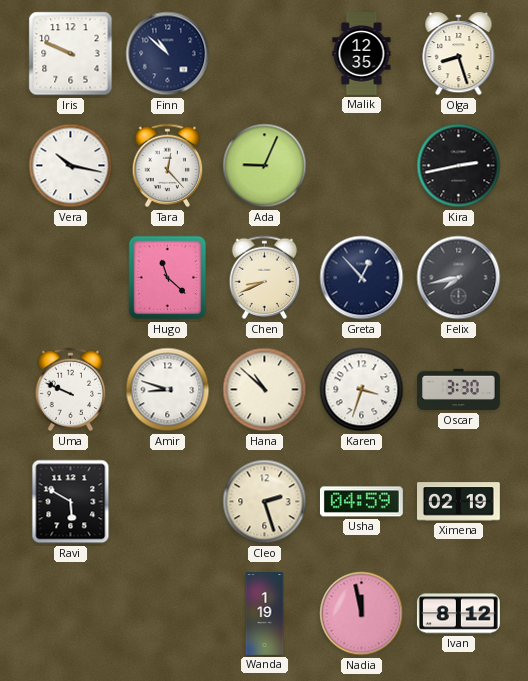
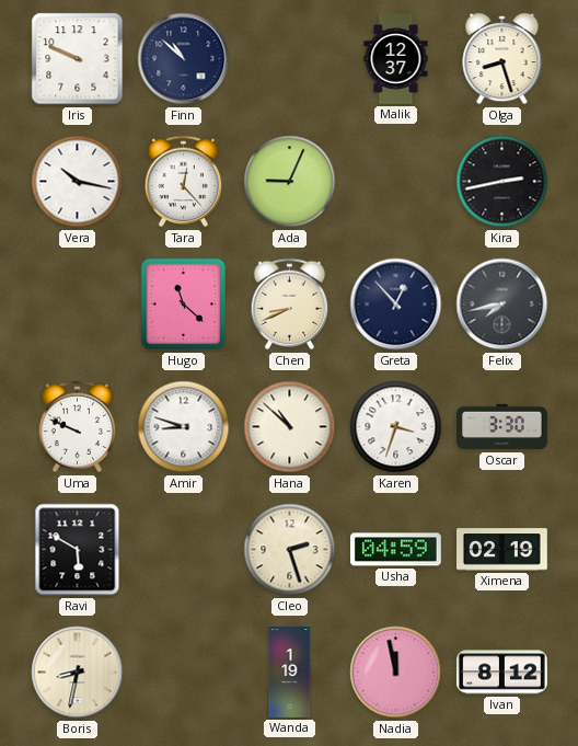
Malik: 12:35 -> 12:37 (396, 59)
Boris: none -> 8:32 (78, 673)
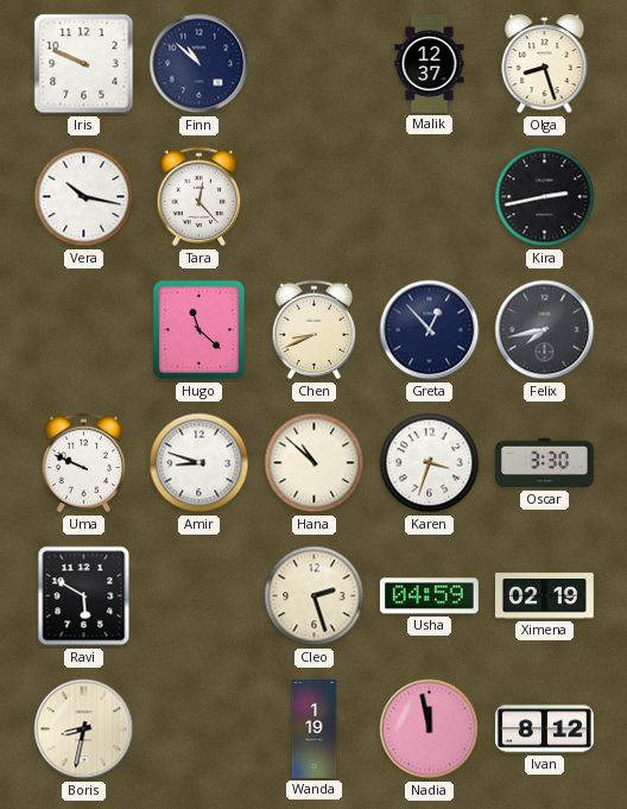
Ada: 9:04 -> none (290, 182)
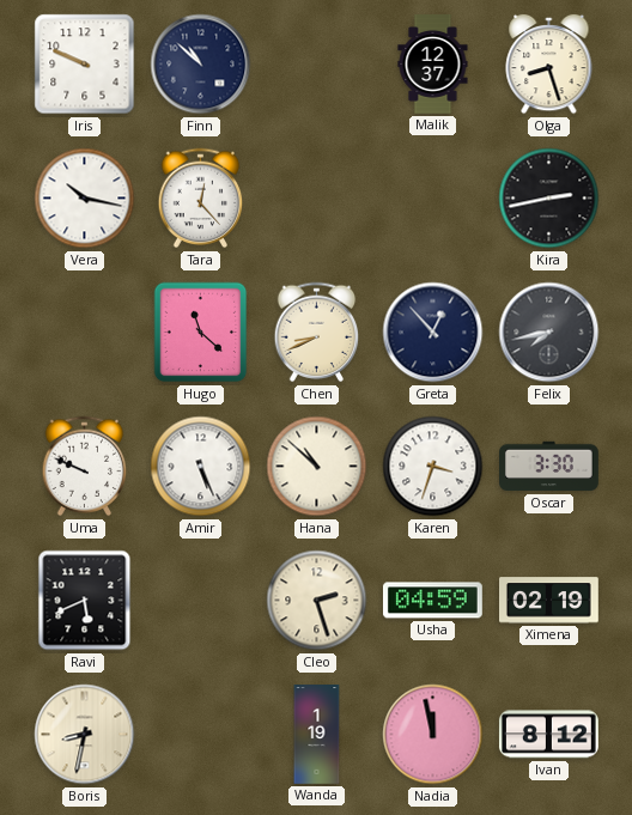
Amir: 8:48 -> 5:26 (201, 467)
Ravi: 5:50 -> 5:41 (85, 601)
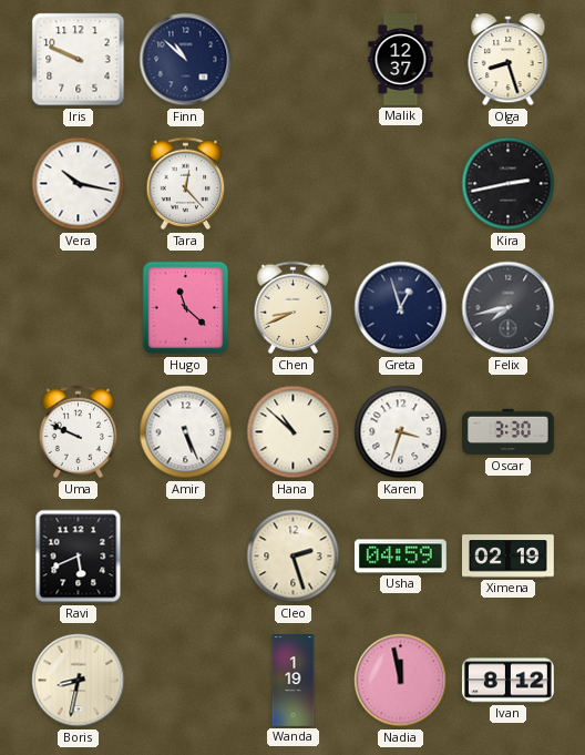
Greta: 12:53 -> 12:57 (401, 308)
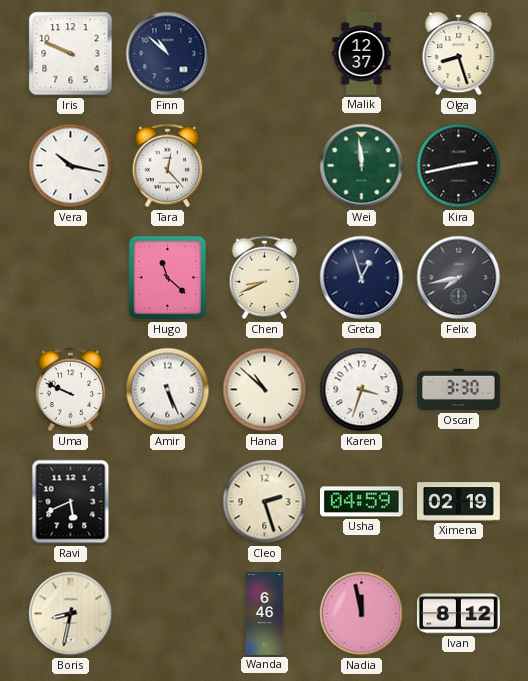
Wei: none -> 11:59 (362, 166)
Wanda: 1:19 -> 6:46 (265, 614)
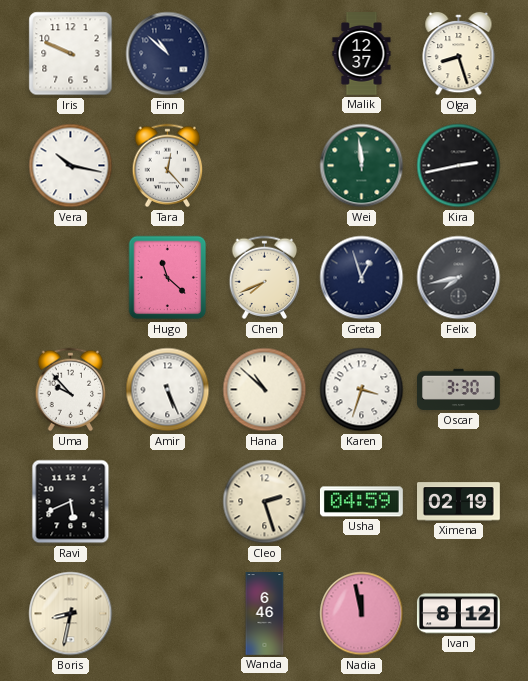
Chen: 8:41 -> 7:41 (265, 278)
Uma: 9:49 -> 9:53 (71, 390)
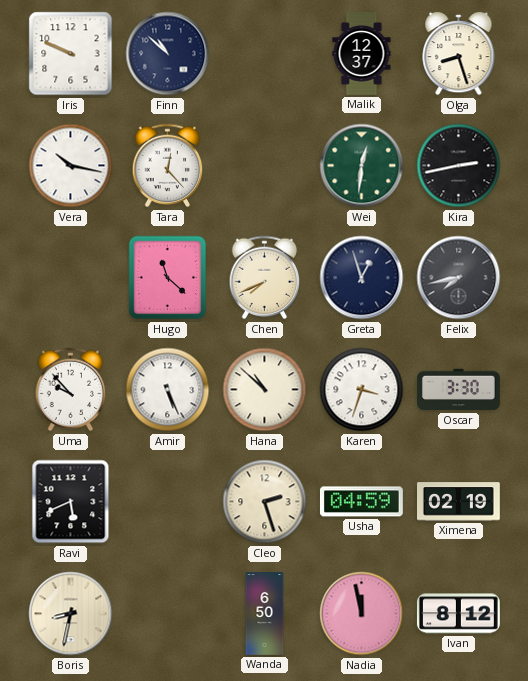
Wei: 11:59 -> 12:31 (362, 166)
Wanda: 6:46 -> 6:50 (265, 614)
